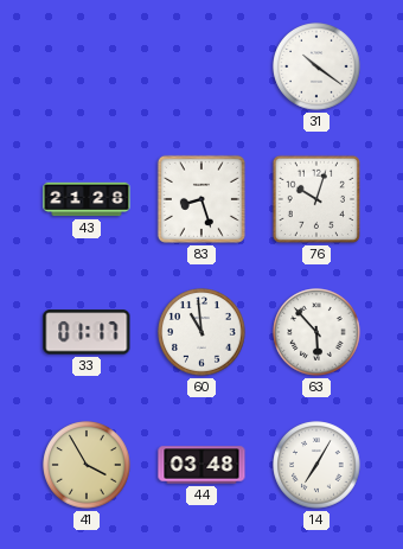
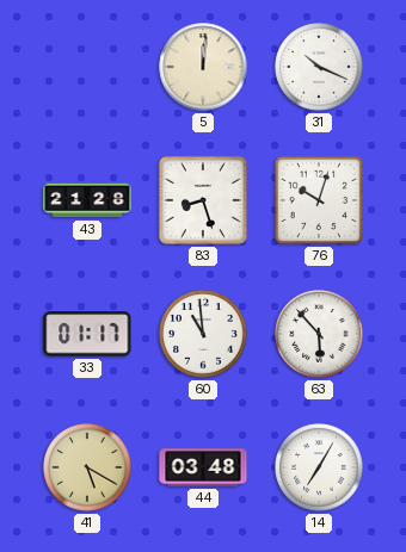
5: none -> 12:01 (203, 67)
31: 10:21 -> 10:19 (319, 67)
41: 3:55 -> 5:20 (87, 467)
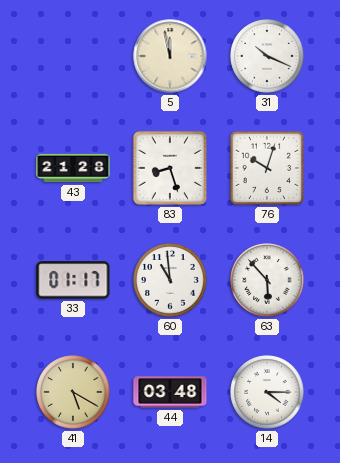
5: 12:01 -> 11:58 (170, 56)
14: 7:05 -> 4:15 (267, 392)
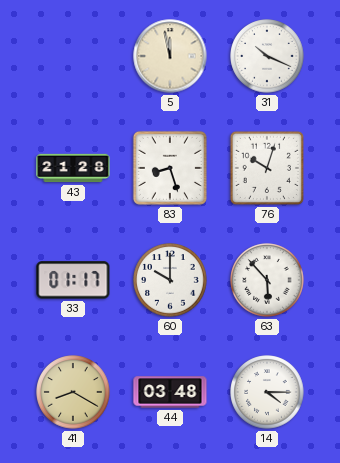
60: 10:59 -> 10:00 (170, 280)
41: 5:20 -> 8:20 (73, 392)
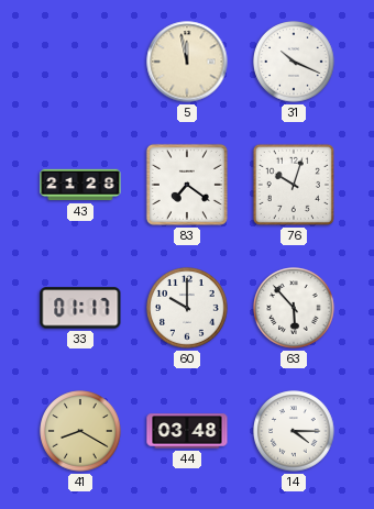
83: 8:27 -> 7:21 (187, 185)
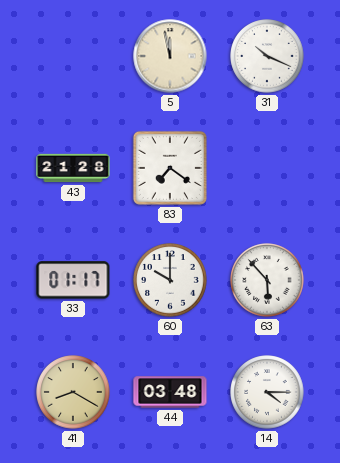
76: 10:03 -> none (294, 185)
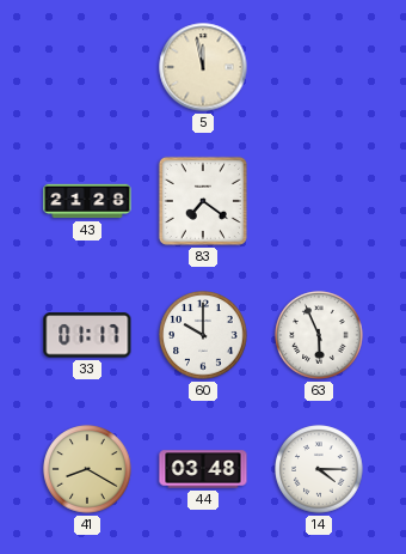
31: 10:19 -> none (267, 56)
63: 5:53 -> 5:56 (319, 335)
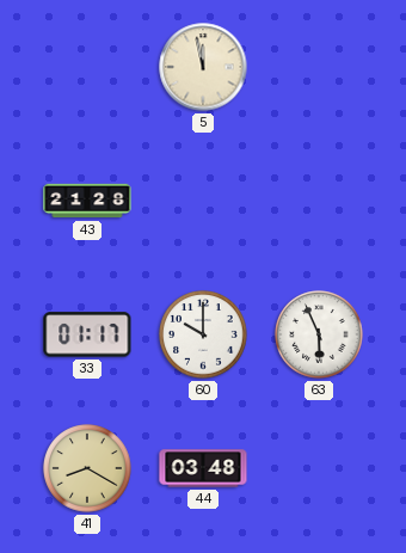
83: 7:21 -> none (203, 201)
14: 4:15 -> none (319, 469)
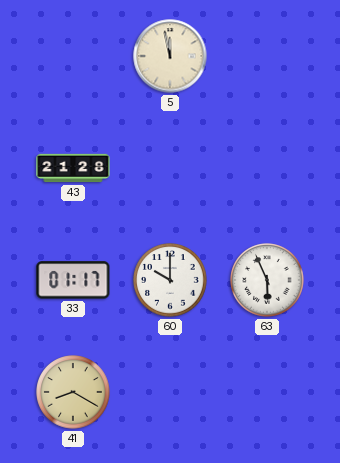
44: 03:48 -> none (203, 468)
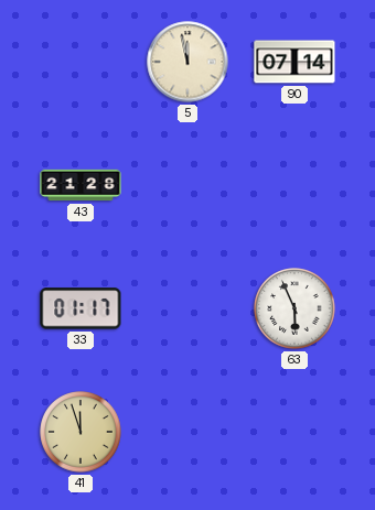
90: none -> 07:14 (294, 62)
60: 10:00 -> none (170, 280)
41: 8:20 -> 11:57 (81, 432)
